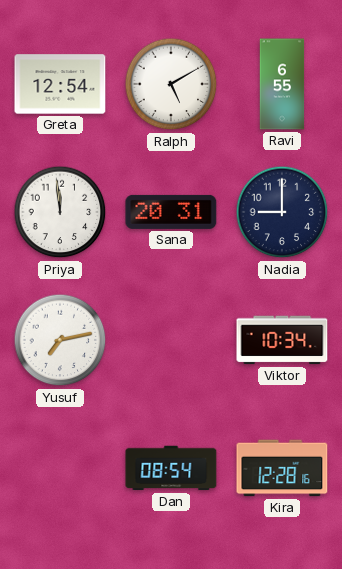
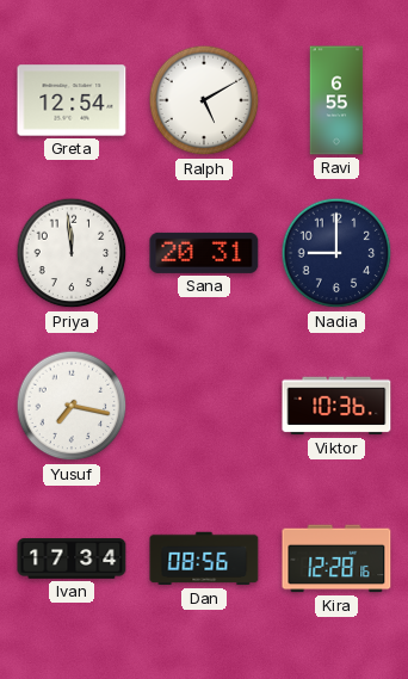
Yusuf: 7:13 -> 7:17 (72, 406)
Viktor: 10:34 -> 10:36 (336, 406)
Ivan: none -> 17:34 (72, 558)
Dan: 08:54 -> 08:56 (204, 558)
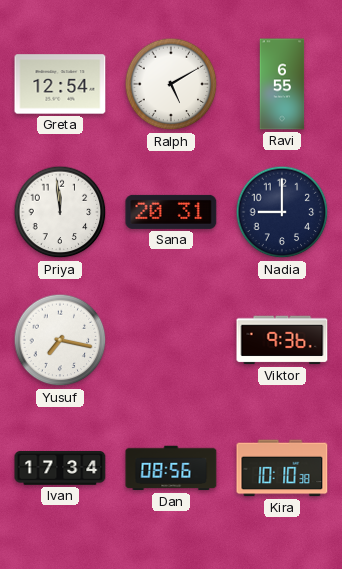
Viktor: 10:36 -> 9:36 (282, 340)
Kira: 12:28 -> 10:10 (282, 468)
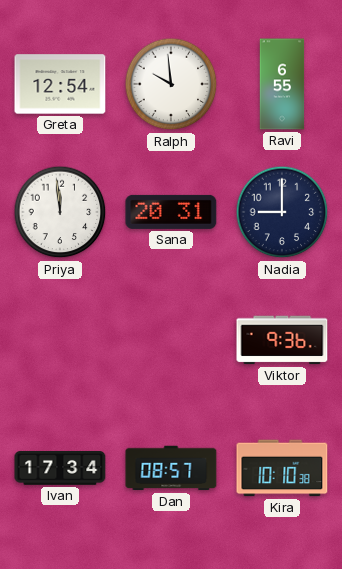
Ralph: 5:10 -> 9:59 (171, 84)
Yusuf: 7:17 -> none (60, 340)
Dan: 08:56 -> 08:57 (171, 468)
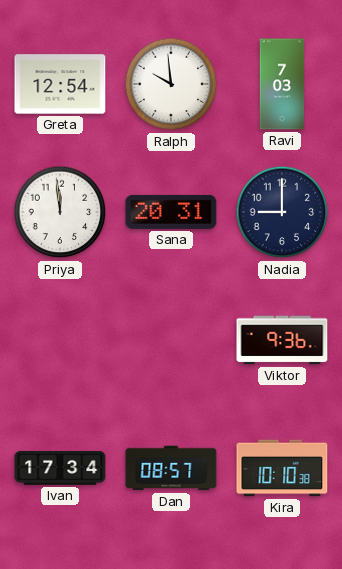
Ravi: 6:55 -> 7:03 (282, 84)
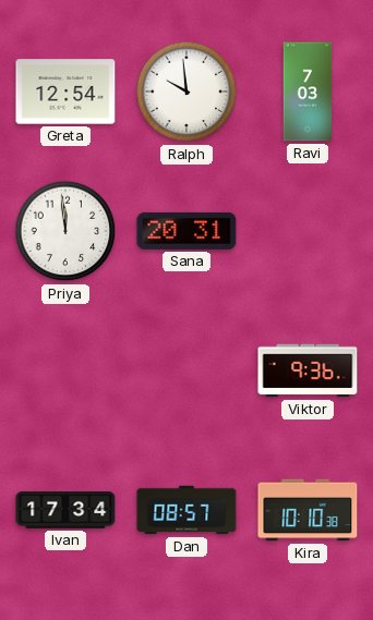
Nadia: 9:00 -> none (282, 212)
